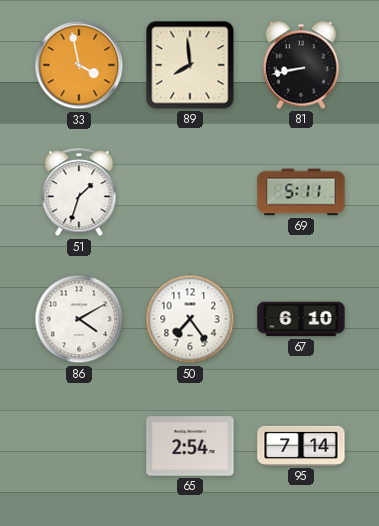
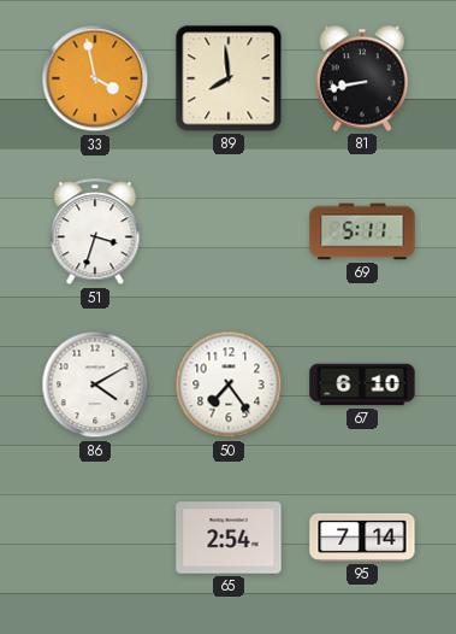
51: 1:33 -> 3:33 (95, 233)
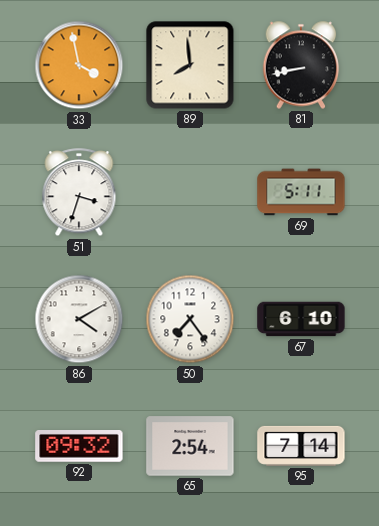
92: none -> 09:32 (79, 447)
